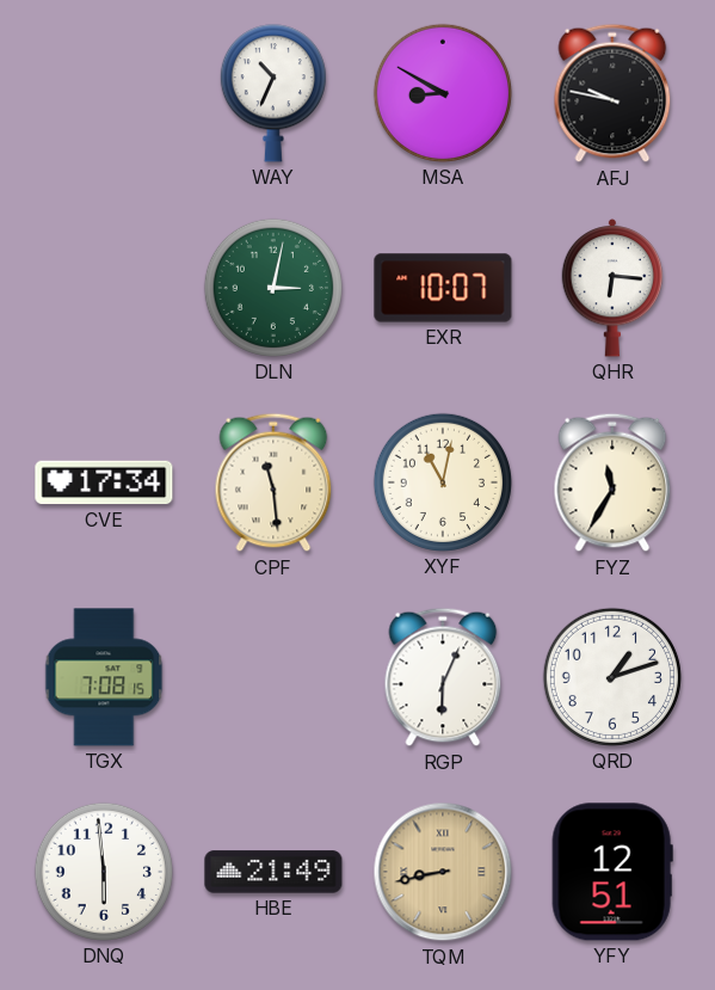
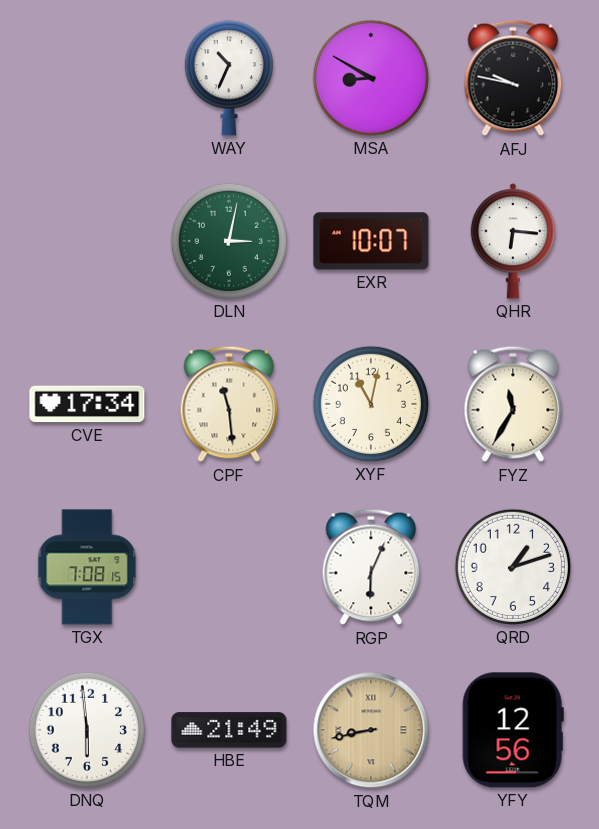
YFY: 12:51 -> 12:56 (513, 730)
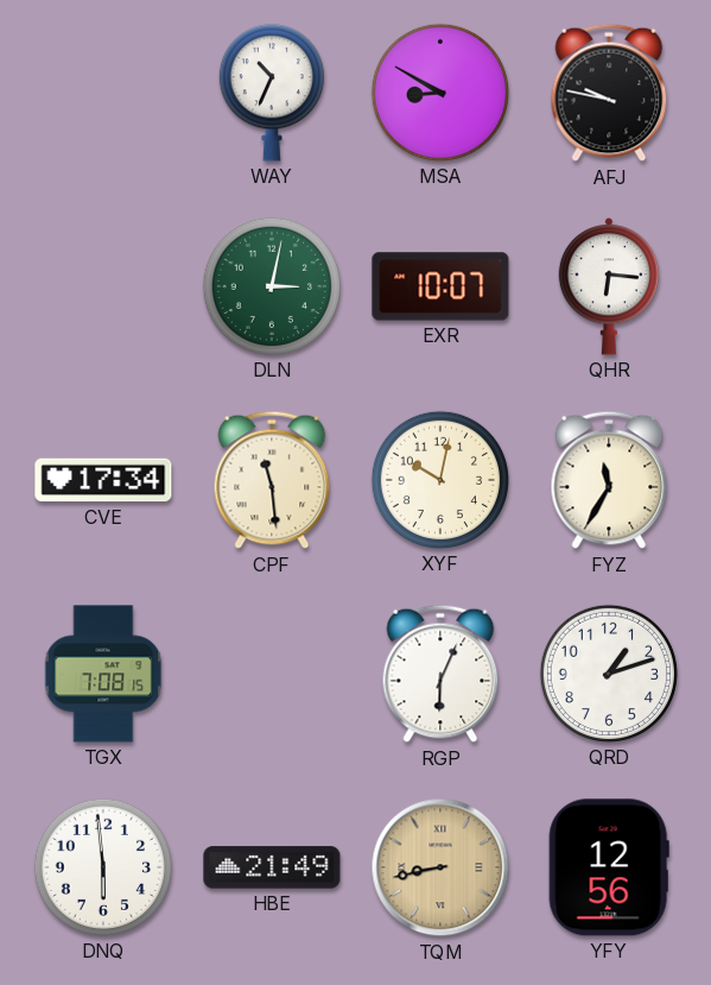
XYF: 11:02 -> 10:02 (440, 480)
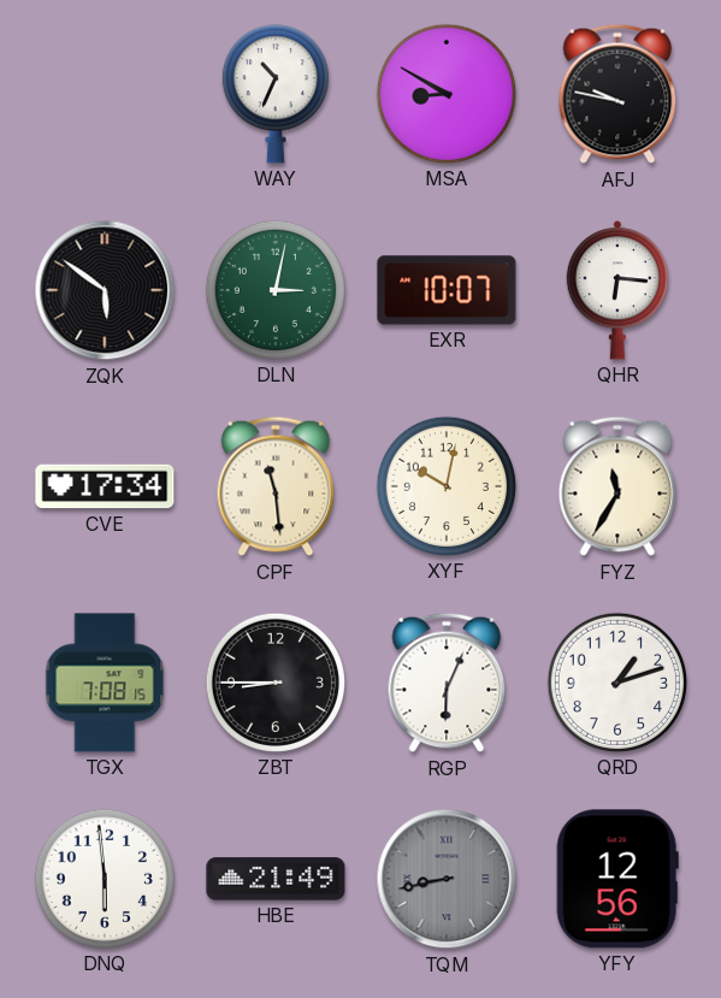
ZQK: none -> 5:51 (105, 290)
ZBT: none -> 8:45 (276, 683)
TQM dial: champagne -> grey (447, 879)
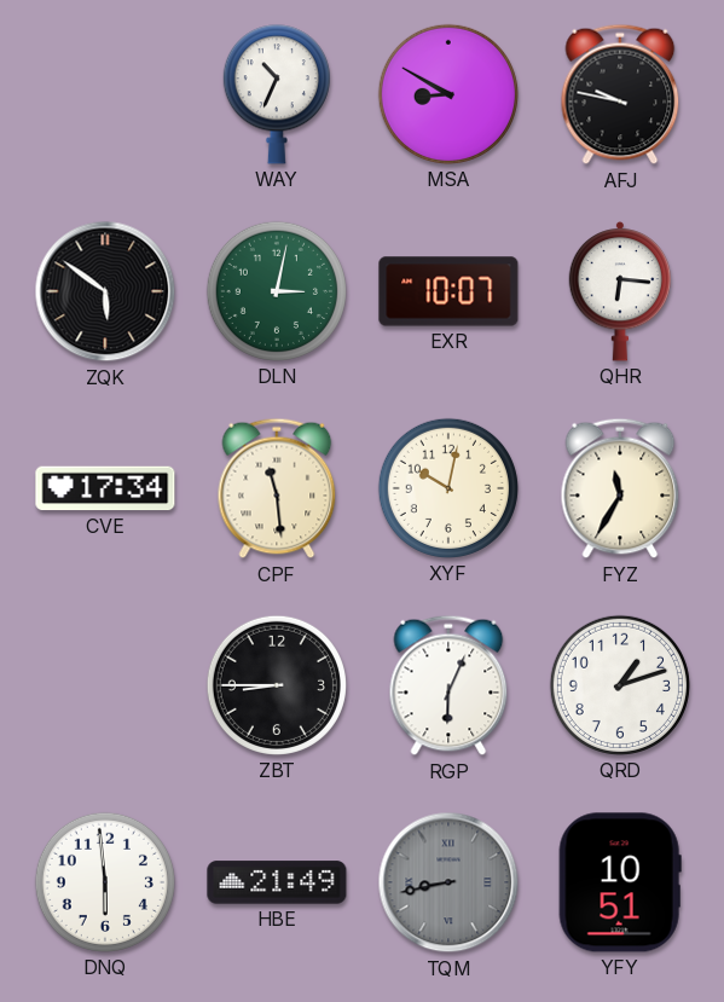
TGX: 7:08 -> none (105, 683)
YFY: 12:56 -> 10:51 (620, 882)
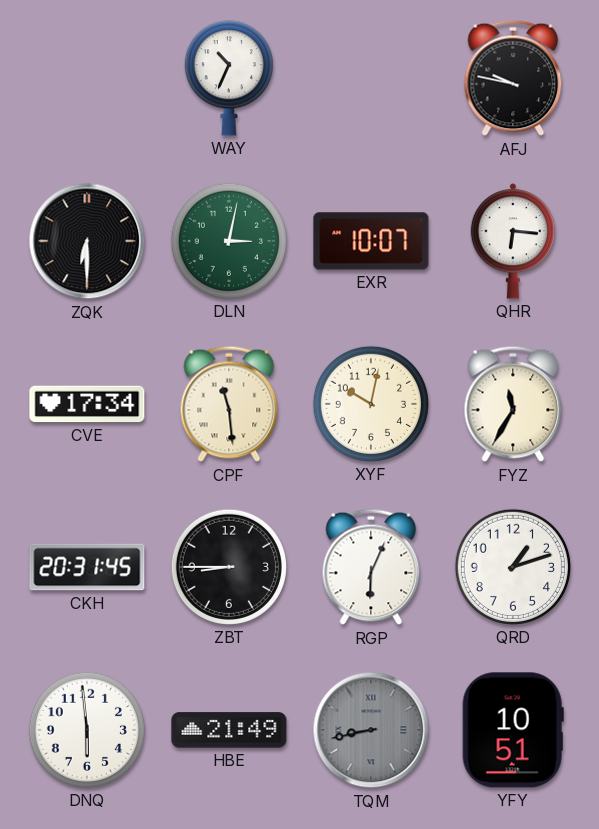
MSA: 8:50 -> none (448, 94)
ZQK: 5:51 -> 6:30 (87, 241)
CKH: none -> 20:31 (87, 567)
